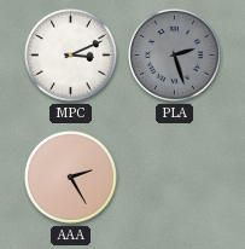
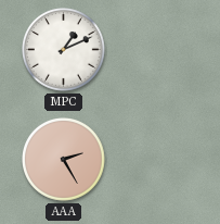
MPC: 3:11 -> 1:11 (64, 50)
PLA: 2:27 -> none (175, 56)
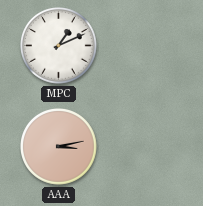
AAA: 2:25 -> 3:13 (59, 147)
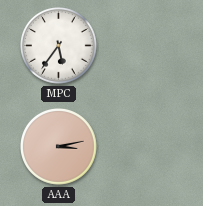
MPC: 1:11 -> 5:36 (59, 46)
